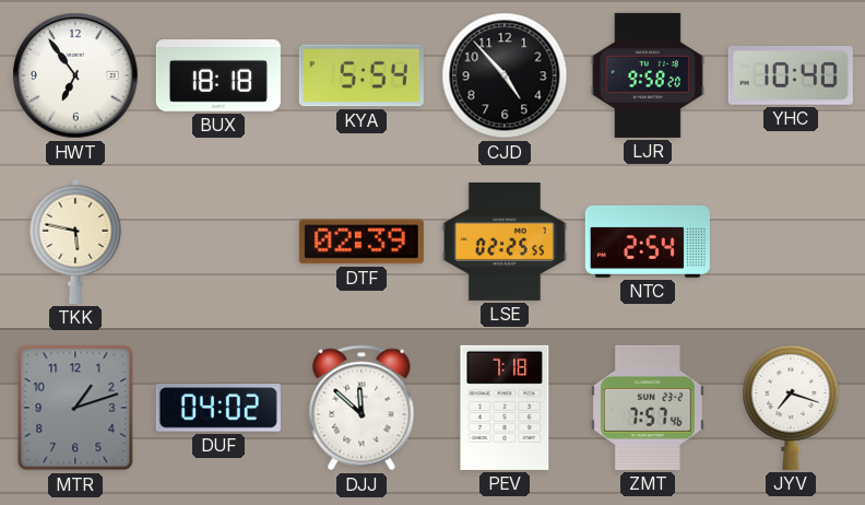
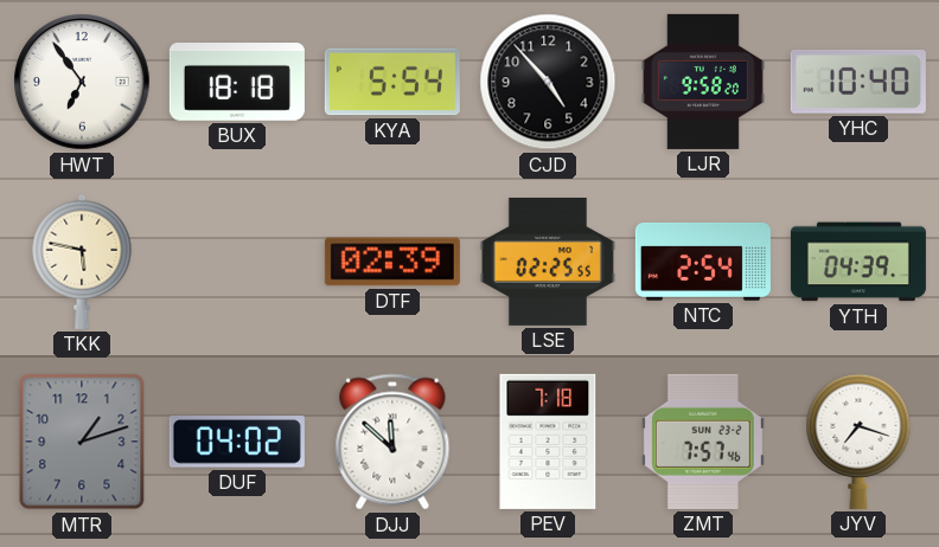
YTH: none -> 04:39 (858, 262)
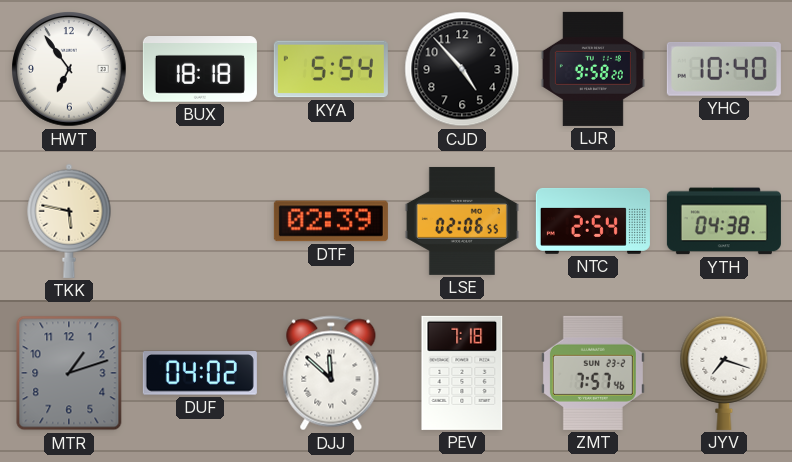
LSE: 02:25 -> 02:06 (462, 221)
YTH: 04:39 -> 04:38 (724, 221)
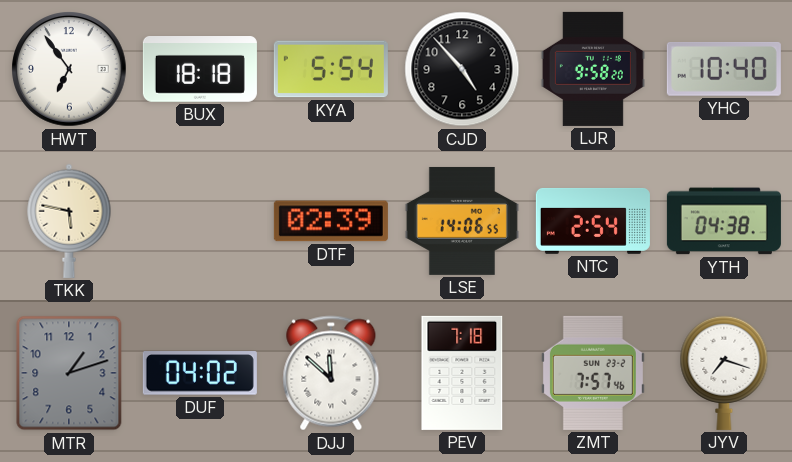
LSE: 02:06 -> 14:06 (462, 221)
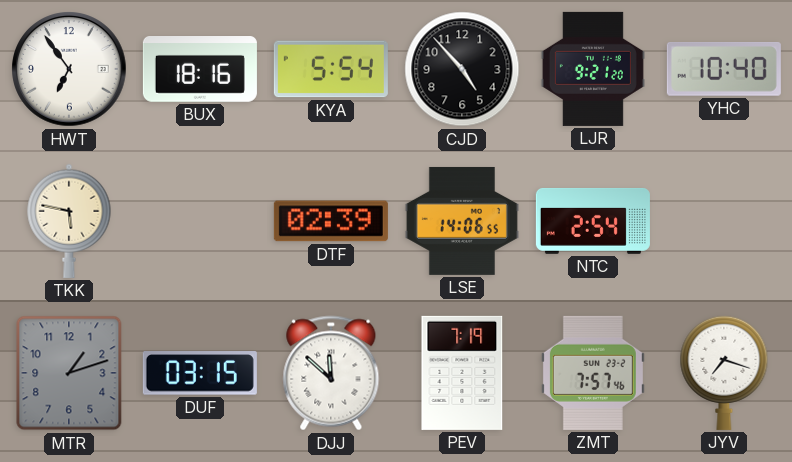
BUX: 18:18 -> 18:16 (200, 70)
LJR: 9:58 -> 9:21 (593, 69)
YTH: 04:38 -> none (724, 221)
DUF: 04:02 -> 03:15 (200, 373)
PEV: 7:18 -> 7:19 (462, 373)
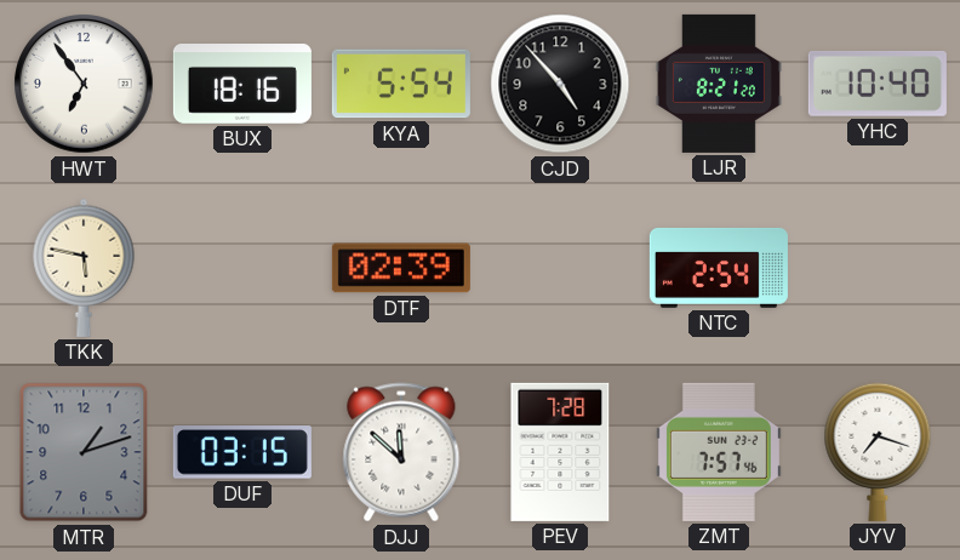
LJR: 9:21 -> 8:21 (719, 84)
LSE: 14:06 -> none (462, 221)
PEV: 7:19 -> 7:28 (560, 452)
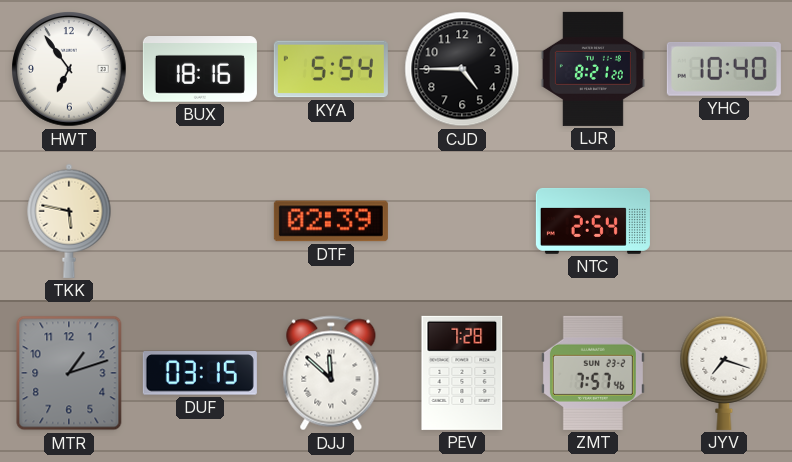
CJD: 4:53 -> 4:45 (462, 69)
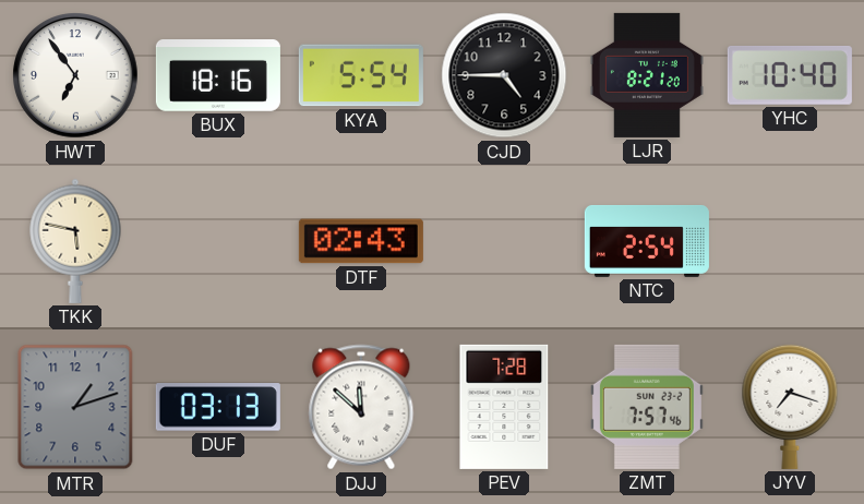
DTF: 02:39 -> 02:43 (361, 241)
DUF: 03:15 -> 03:13 (218, 407)
